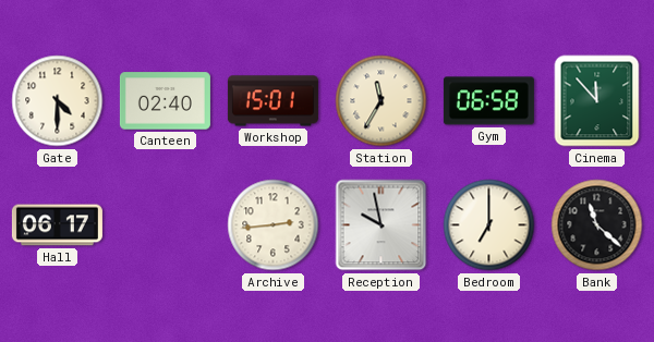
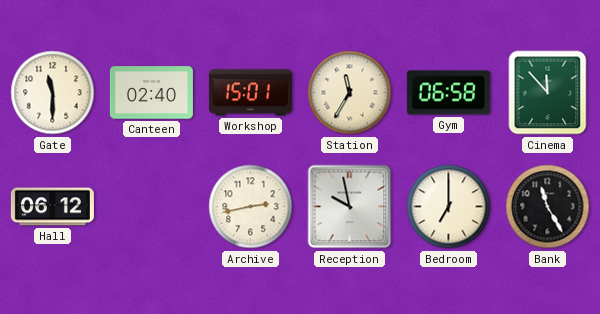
Gate: 4:30 -> 11:30 (53, 93)
Hall: 06:17 -> 06:12 (52, 207)
Archive: 2:44 -> 2:43 (251, 207)
Bank: 11:22 -> 11:25 (548, 207)
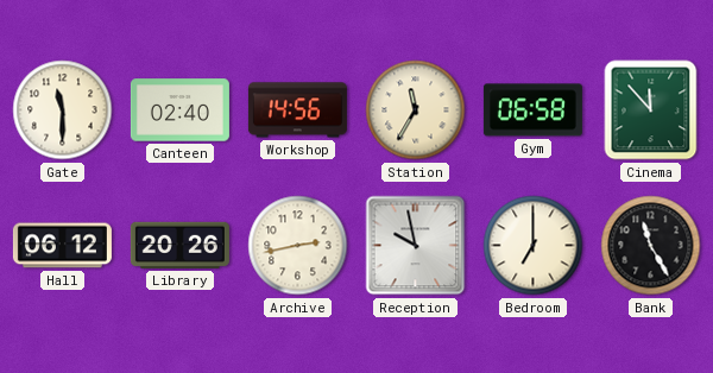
Workshop: 15:01 -> 14:56 (297, 110)
Library: none -> 20:26 (179, 245)
